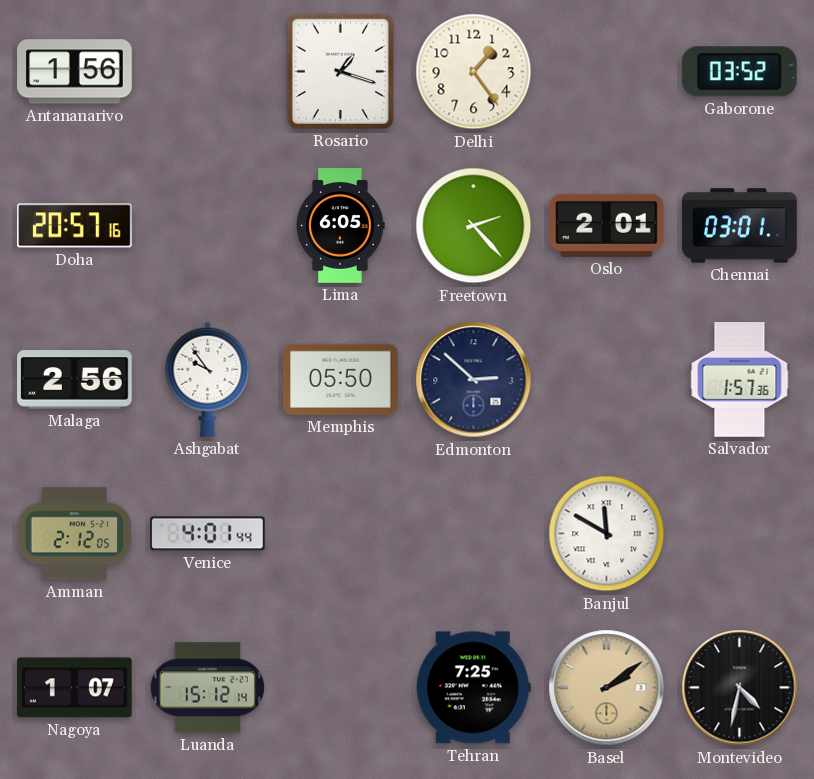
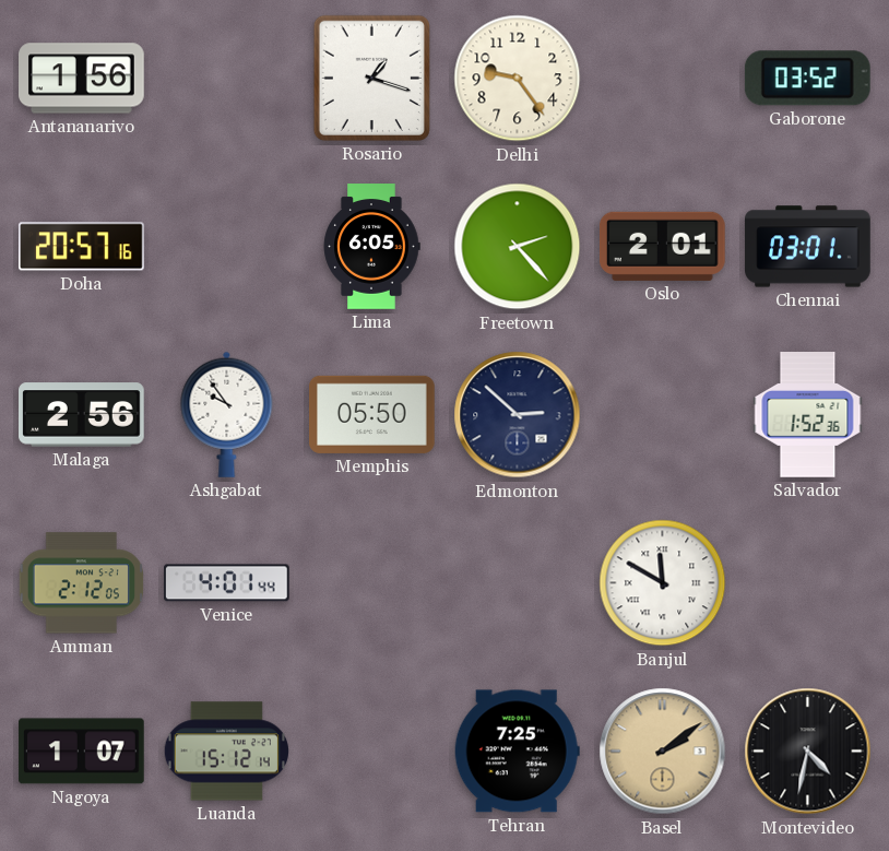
Delhi: 1:24 -> 9:24 (518, 79)
Salvador: 1:57 -> 1:52 (808, 415)
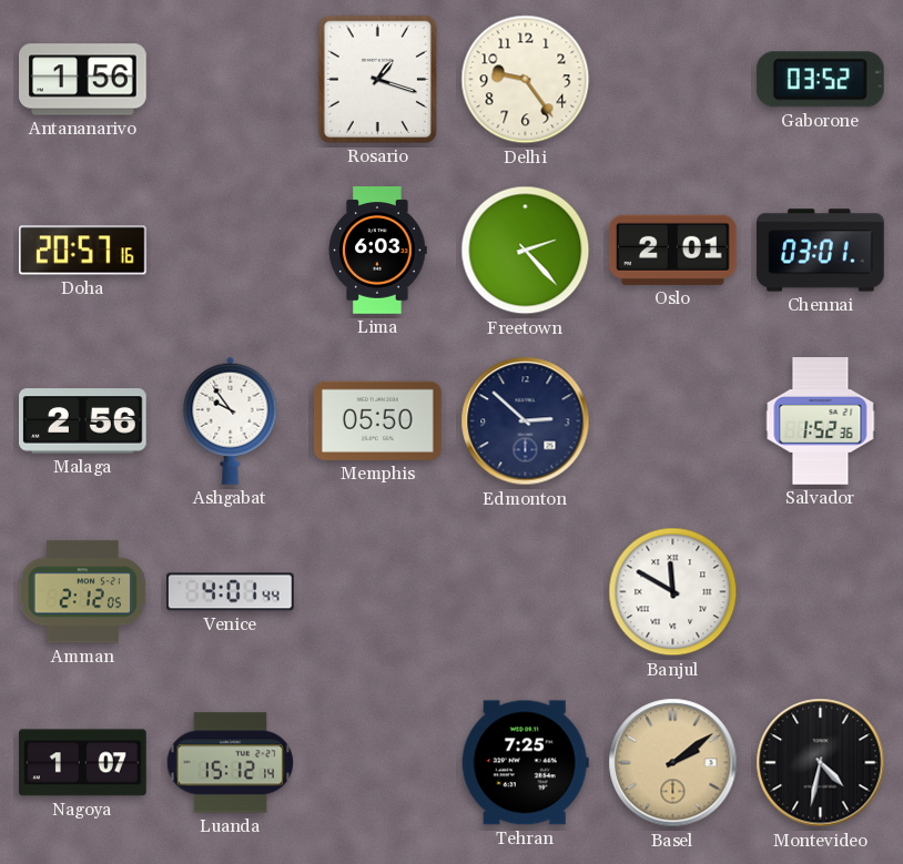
Lima: 6:05 -> 6:03 (377, 251)
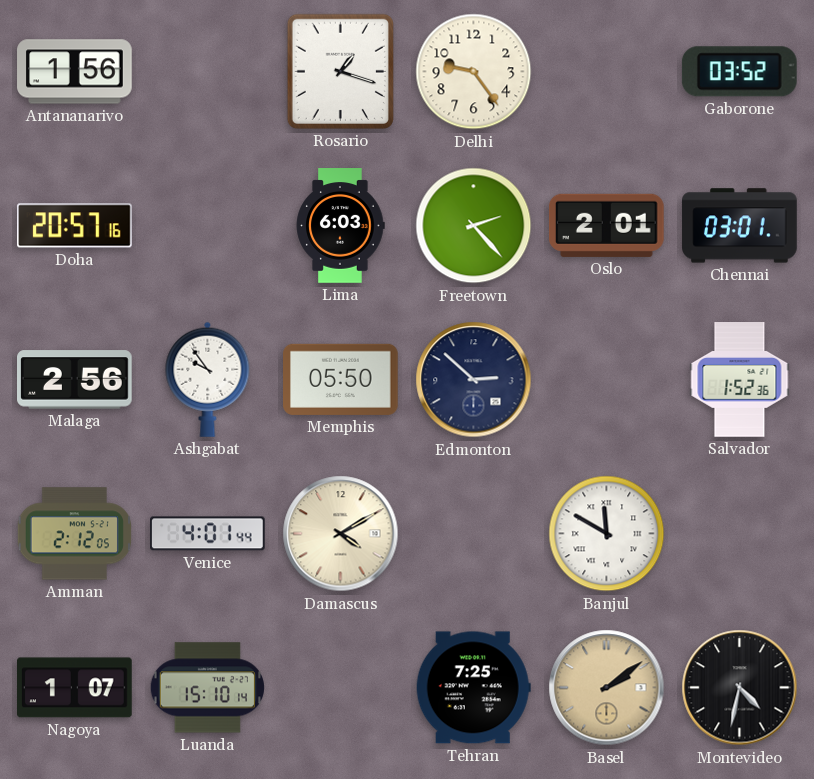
Damascus: none -> 4:10 (341, 534)
Luanda: 15:12 -> 15:10 (207, 688)
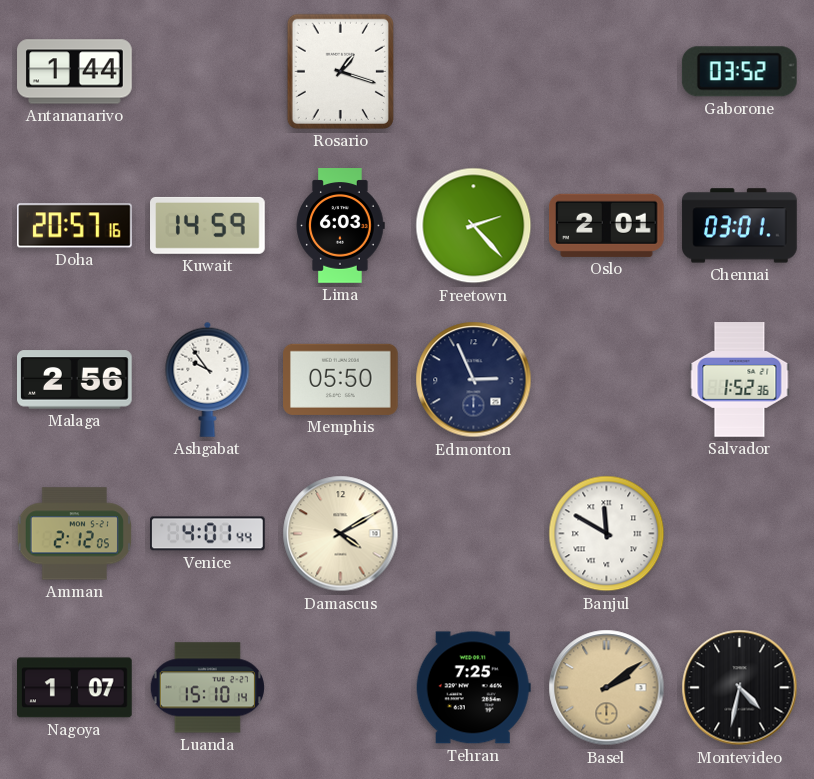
Antananarivo: 1:56 -> 1:44 (75, 72)
Delhi: 9:24 -> none (474, 72)
Kuwait: none -> 14:59 (208, 225)
Edmonton: 2:52 -> 2:56 (474, 380)
